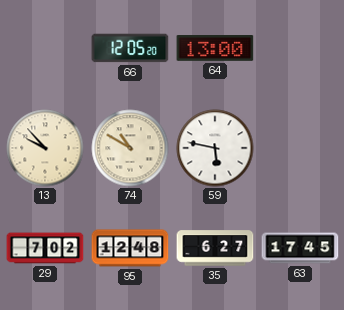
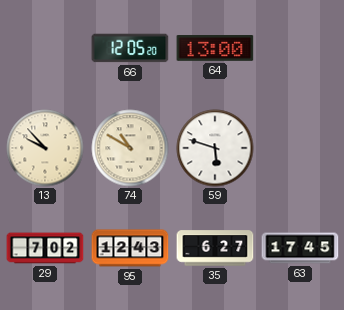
59: 5:47 -> 5:48 (215, 148)
95: 12:48 -> 12:43 (130, 248)
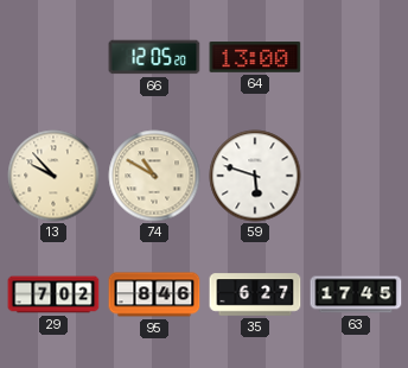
95: 12:43 -> 8:46 (154, 294)
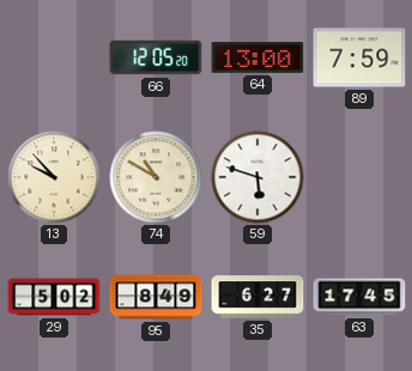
89: none -> 7:59 (359, 57)
29: 7:02 -> 5:02 (54, 297)
95: 8:46 -> 8:49 (156, 297)
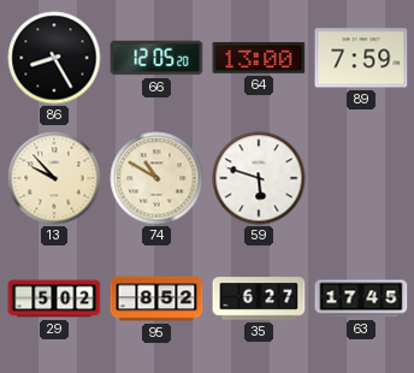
86: none -> 8:25 (54, 58)
95: 8:49 -> 8:52 (156, 298)
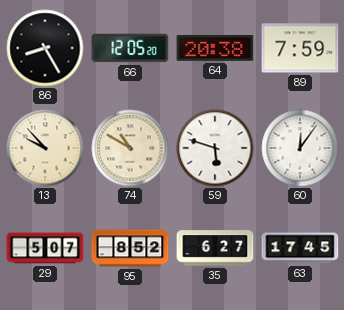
64: 13:00 -> 20:38 (215, 49)
60: none -> 12:06 (300, 148)
29: 5:02 -> 5:07 (45, 248)
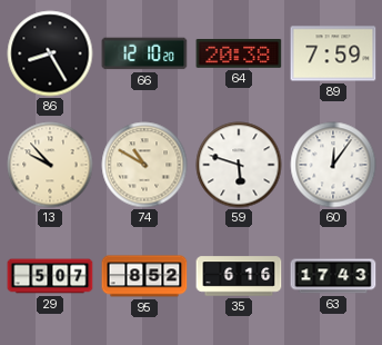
66: 12:05 -> 12:10 (144, 53)
35: 6:27 -> 6:16 (239, 276)
63: 17:45 -> 17:43 (333, 276)
